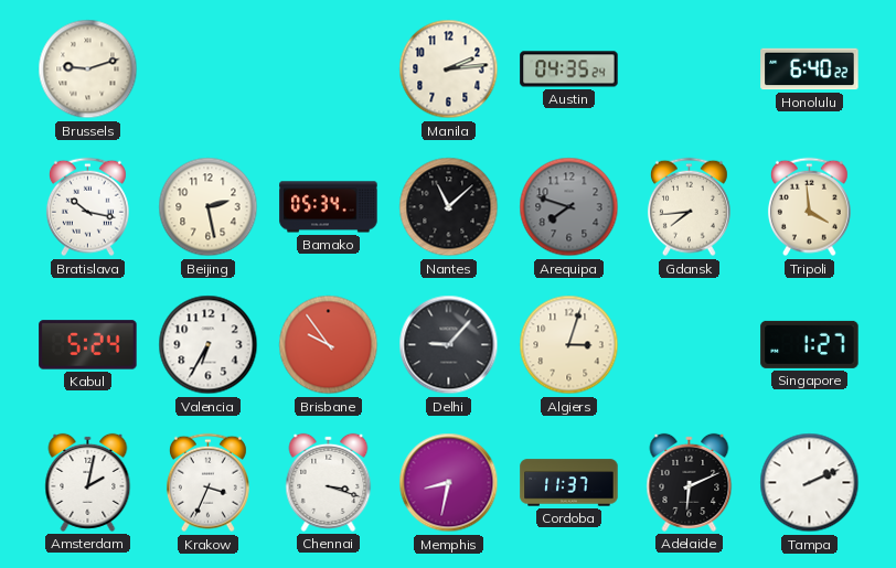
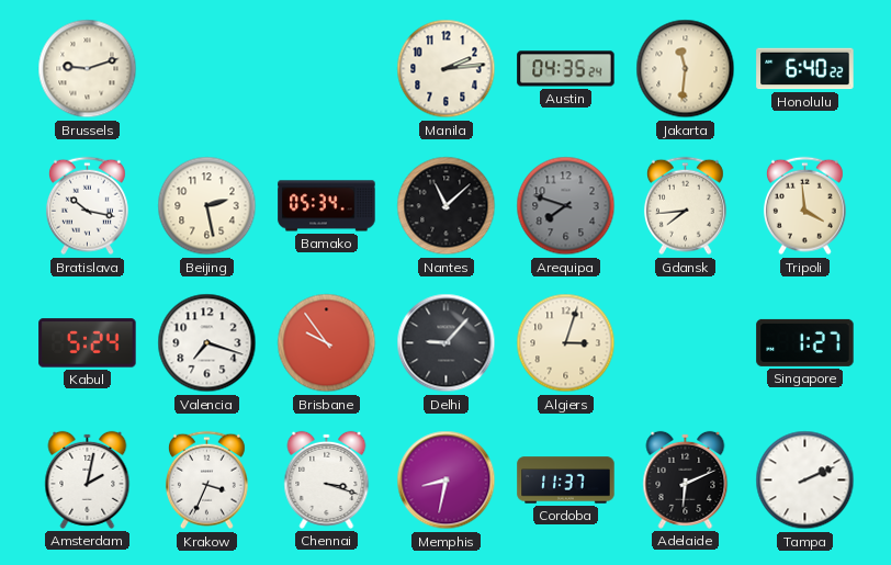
Jakarta: none -> 11:31 (686, 69)
Valencia: 6:35 -> 7:18 (207, 343)
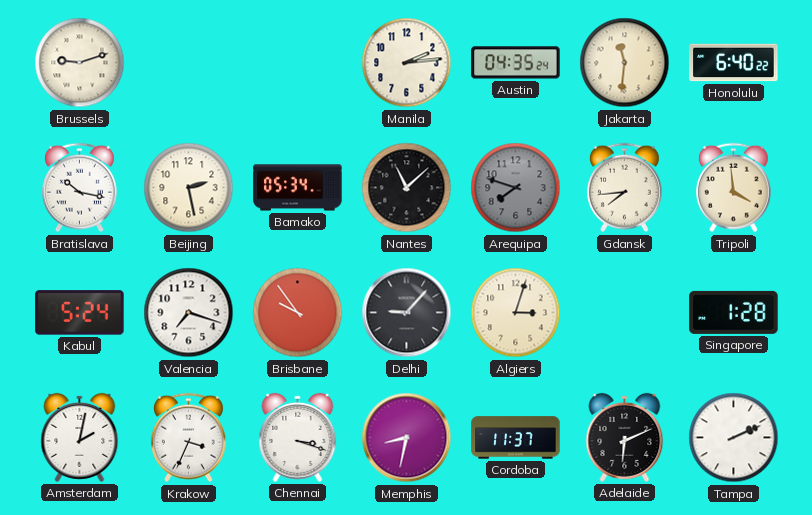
Singapore: 1:27 -> 1:28 (734, 312)
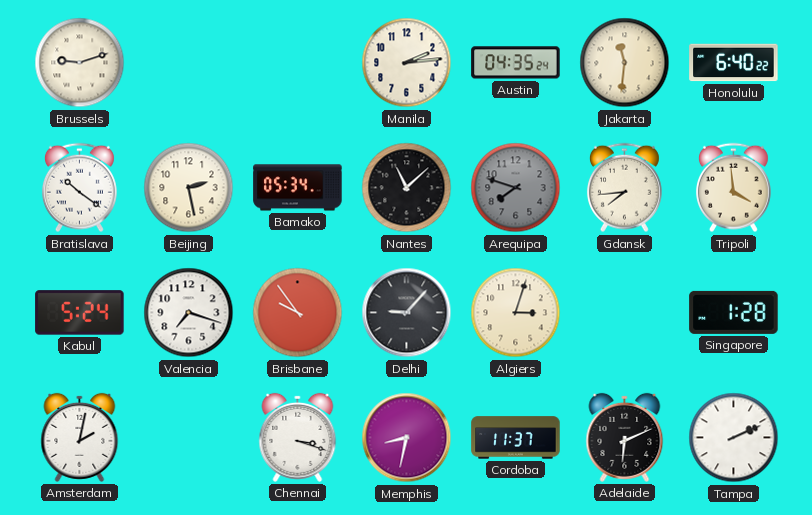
Bratislava: 10:17 -> 10:21 (79, 188)
Krakow: 3:34 -> none (188, 438)
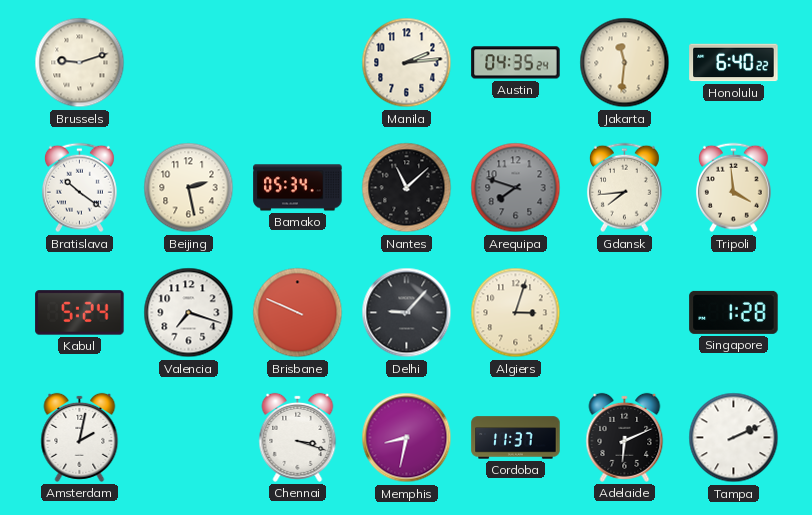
Brisbane: 9:54 -> 9:49 (298, 313)
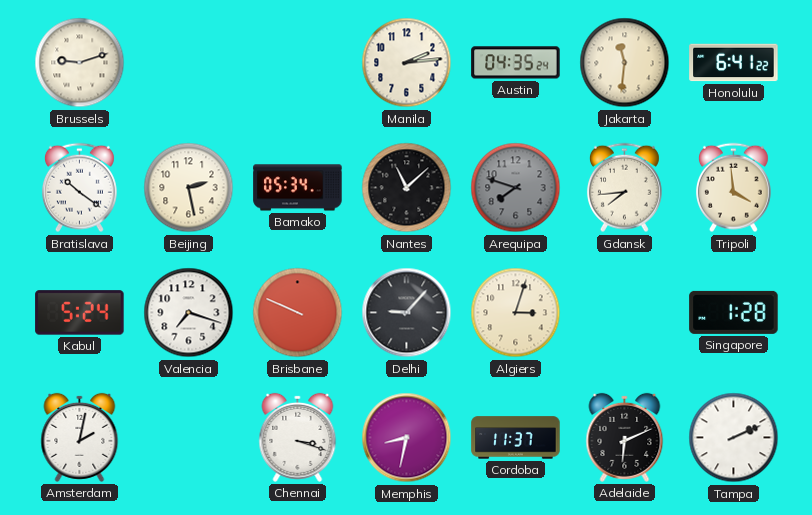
Honolulu: 6:40 -> 6:41 (734, 63)
